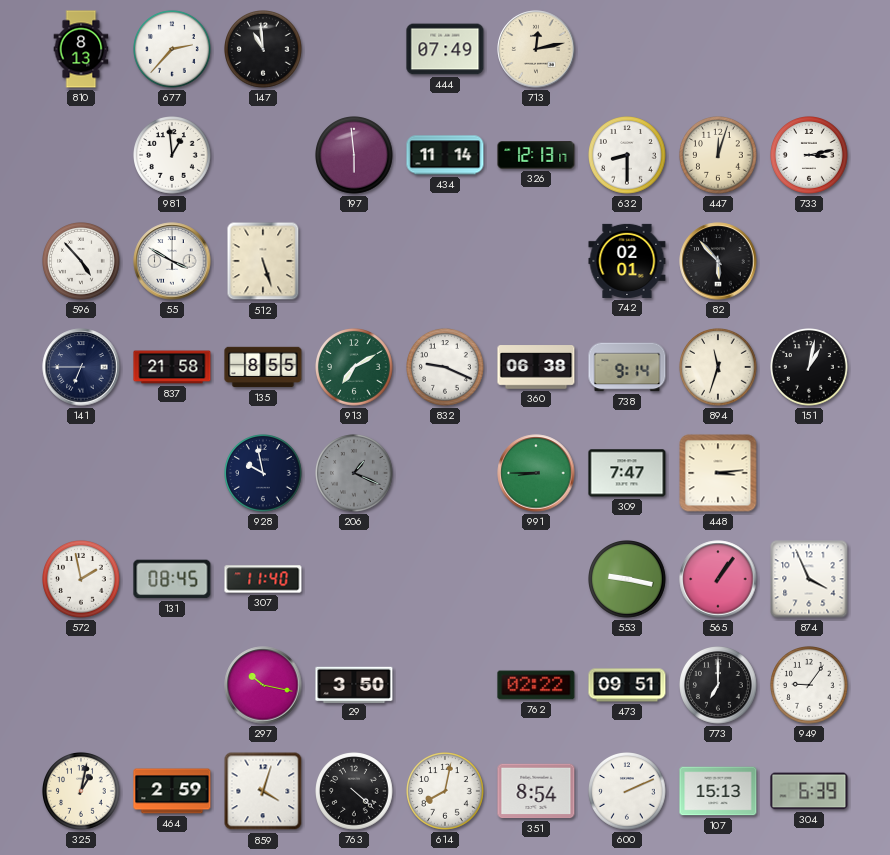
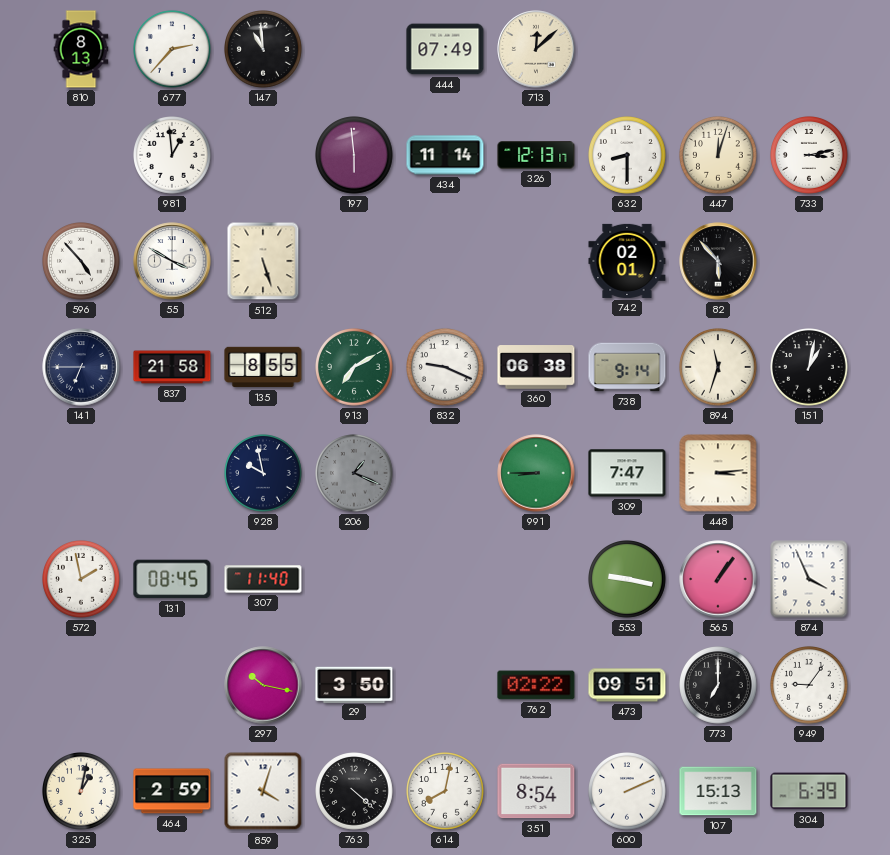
713: 12:13 -> 12:08 (536, 49)
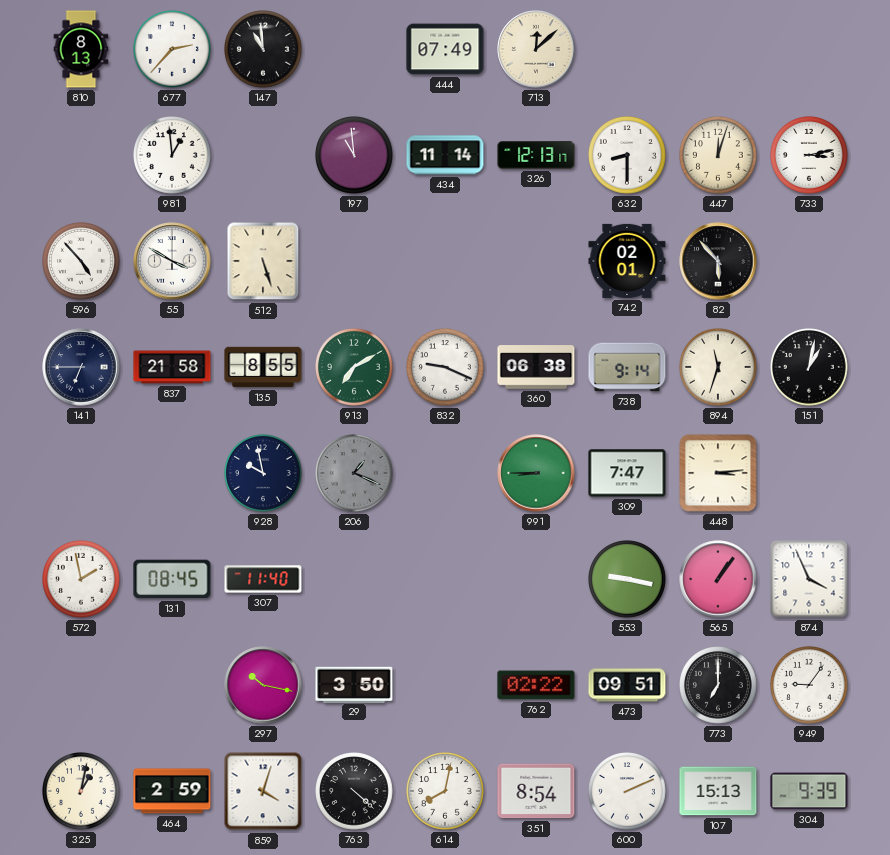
197: 5:59 -> 10:59 (355, 156)
304: 6:39 -> 9:39 (809, 791)
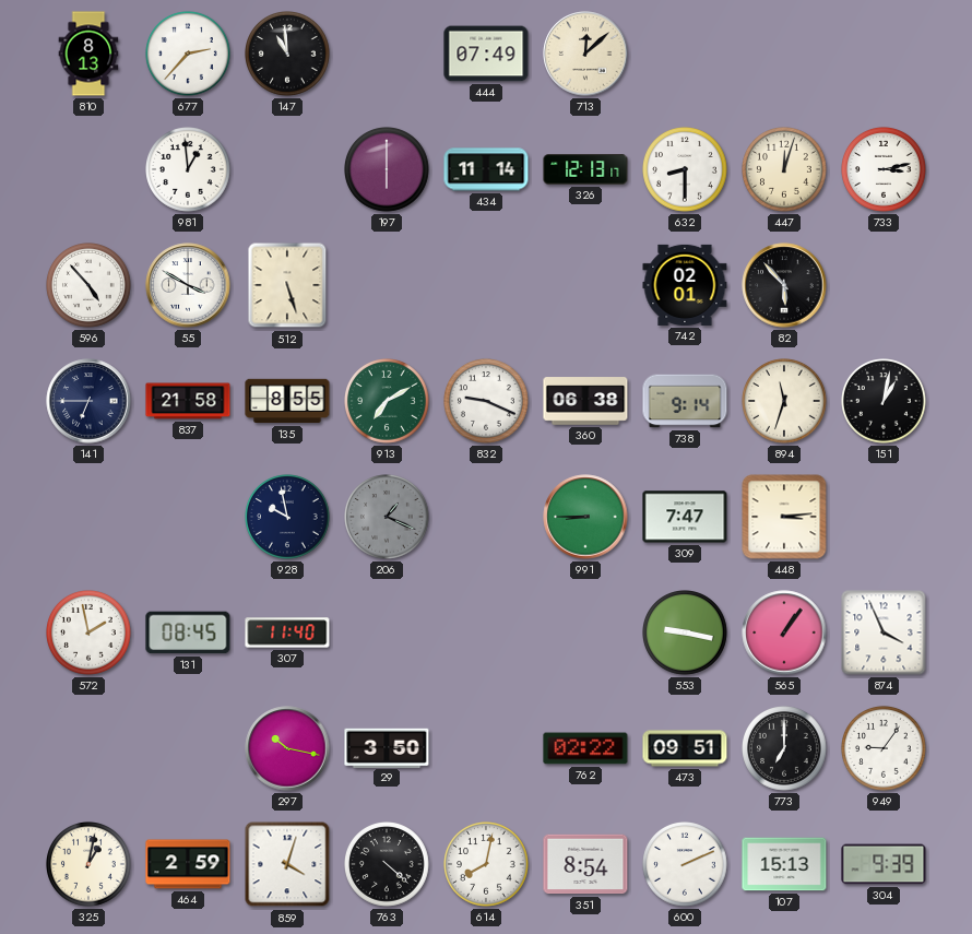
197: 10:59 -> 6:00 (388, 170)
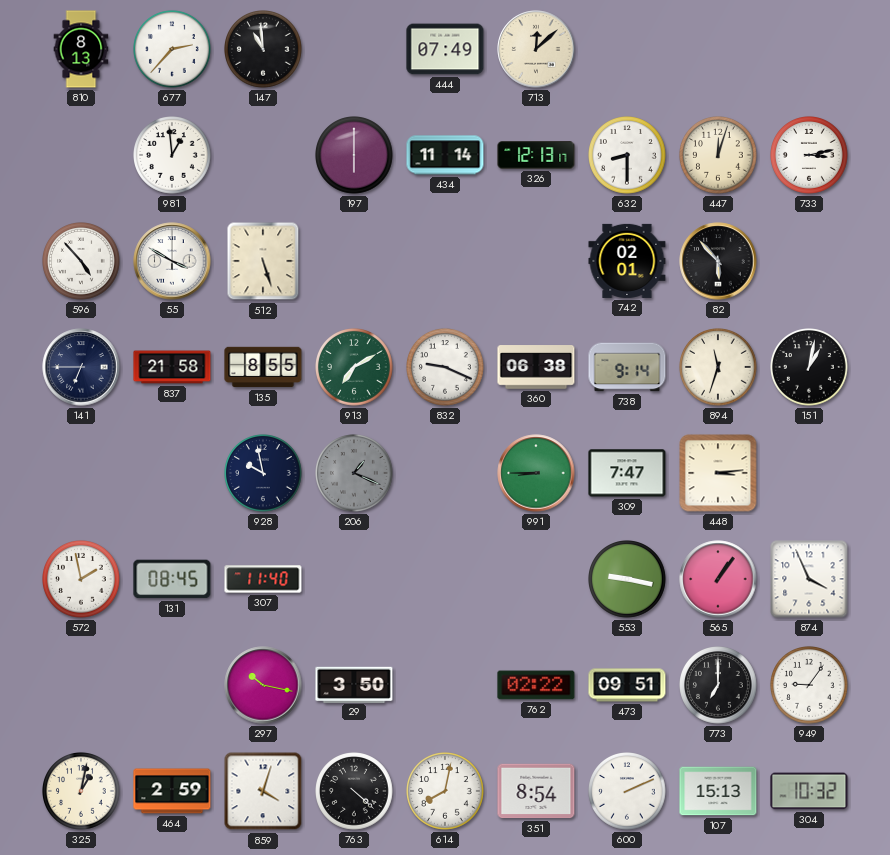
304: 9:39 -> 10:32 (809, 791)
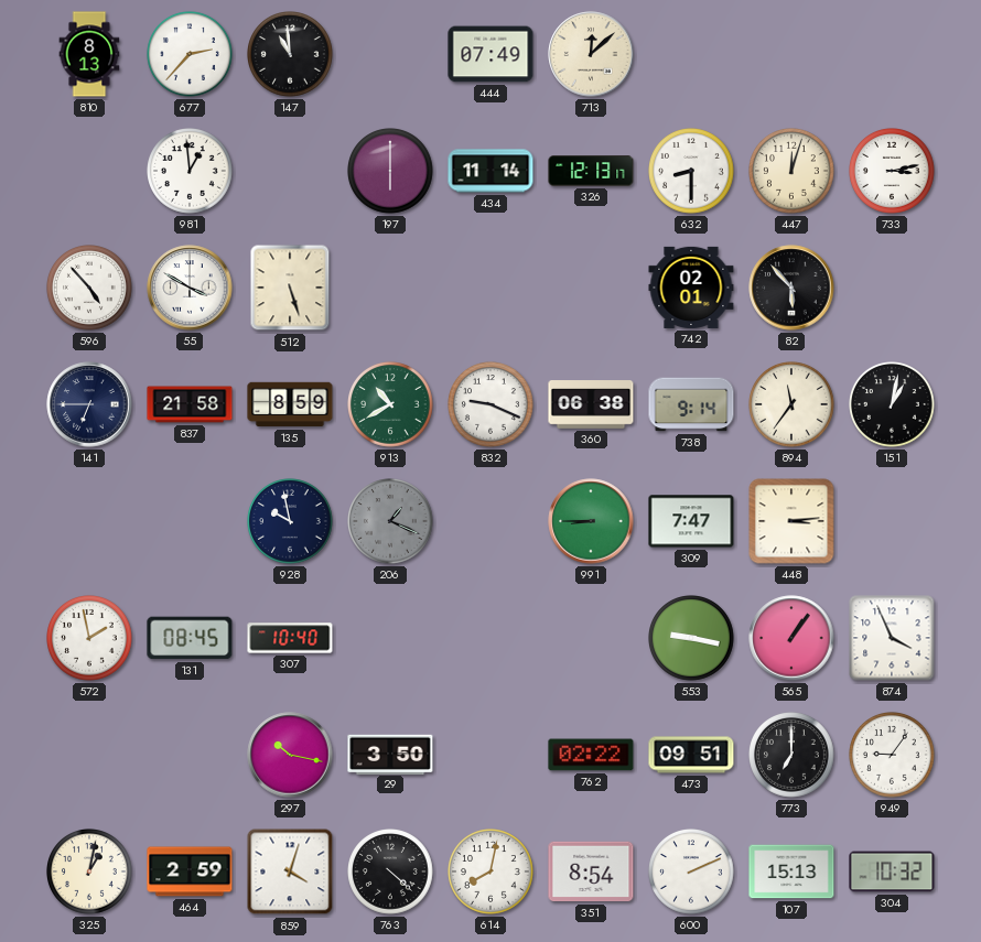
135: 8:55 -> 8:59 (290, 404)
913: 7:10 -> 10:40 (391, 405)
894: 11:33 -> 11:36 (793, 405)
307: 11:40 -> 10:40 (290, 638)
